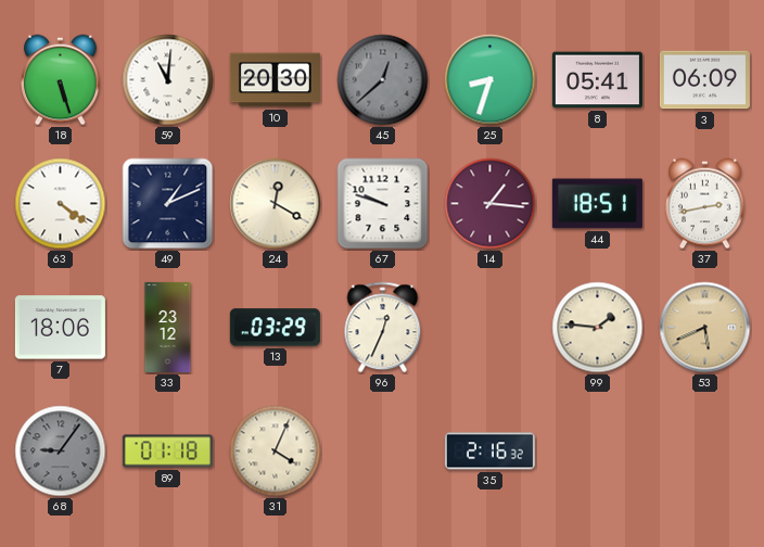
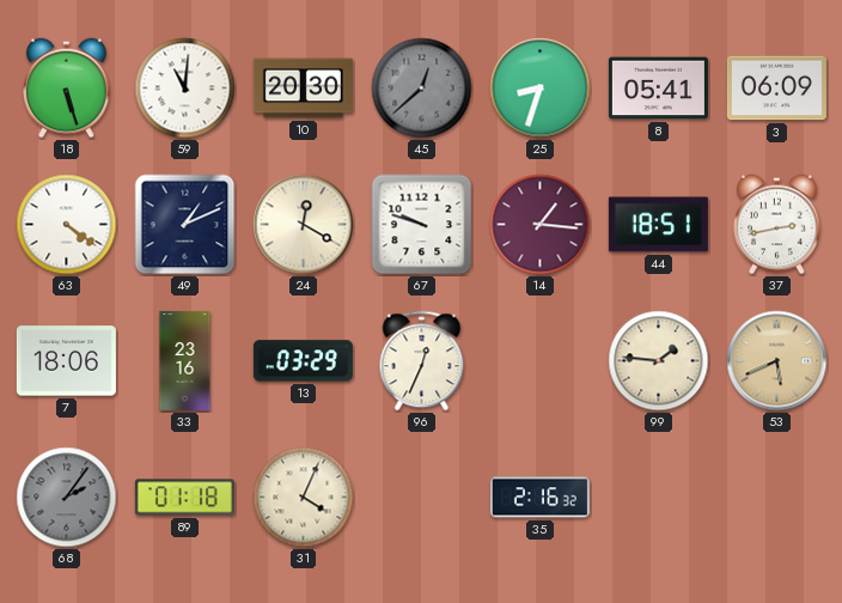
33: 23:12 -> 23:16 (185, 360)
68: 9:06 -> 2:06 (67, 498)
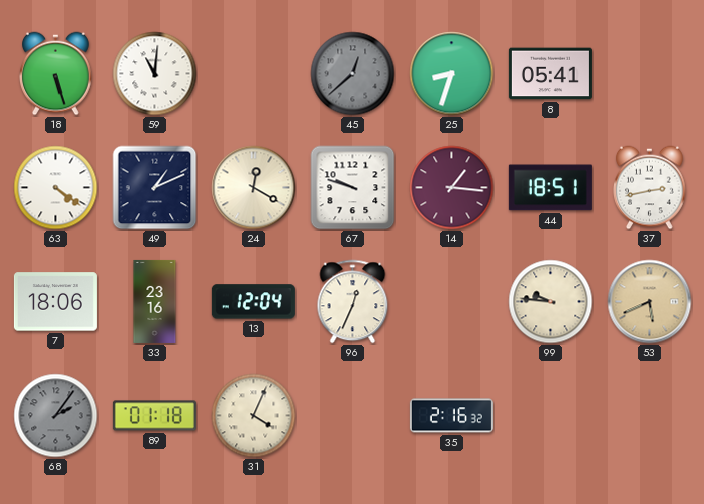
10: 20:30 -> none (303, 89)
3: 06:09 -> none (776, 89)
13: 03:29 -> 12:04 (253, 302)
99: 1:46 -> 9:46 (551, 302)
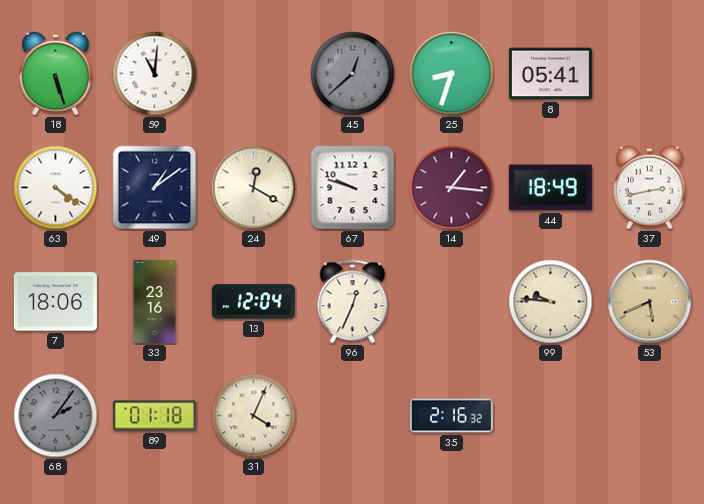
49: 1:11 -> 1:09 (155, 188)
44: 18:51 -> 18:49 (550, 188)
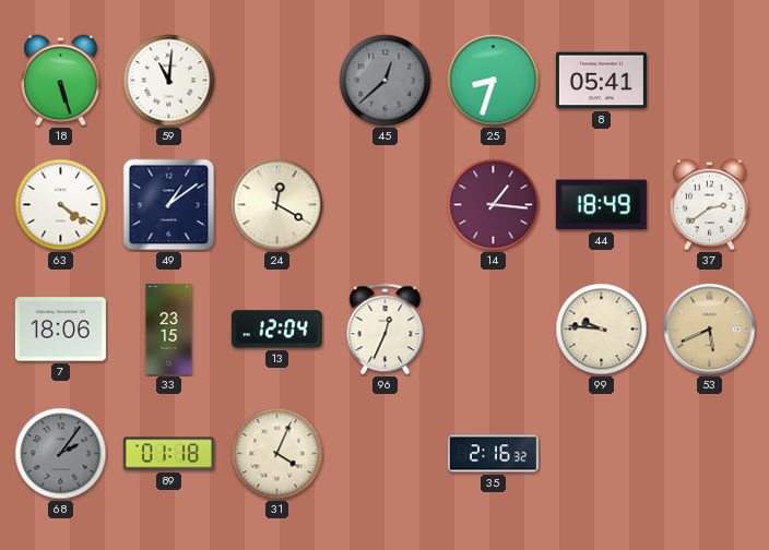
67: 9:48 -> none (353, 188)
37: 2:43 -> 2:39 (710, 205)
33: 23:16 -> 23:15 (169, 328)
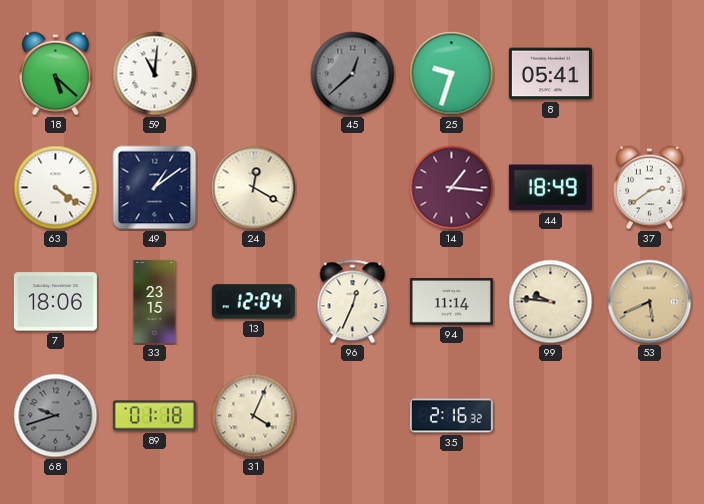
18: 5:27 -> 5:22 (56, 74)
25: 8:33 -> 9:33 (452, 74)
94: none -> 11:14 (451, 302)
68: 2:06 -> 9:42 (56, 416)
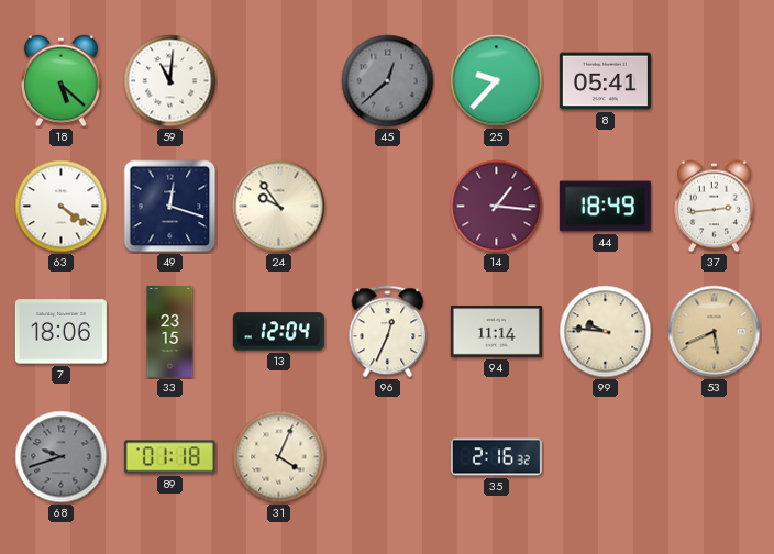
25: 9:33 -> 9:37 (497, 81)
49: 1:09 -> 12:18 (170, 207)
24: 12:20 -> 9:54 (279, 207)
37: 2:39 -> 2:44 (715, 207)
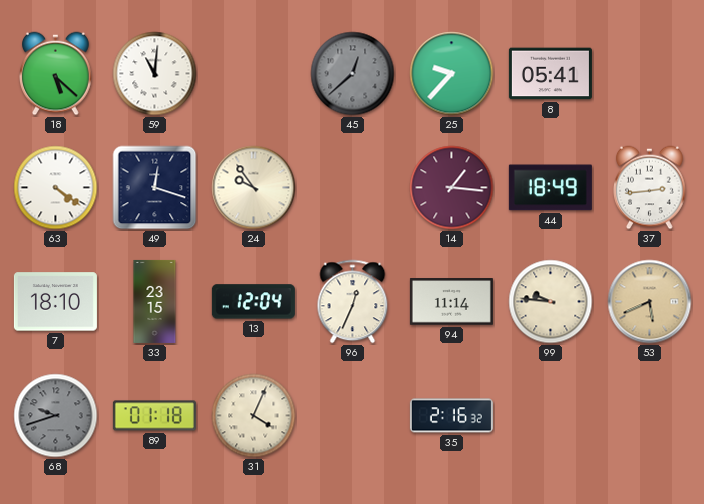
7: 18:06 -> 18:10 (55, 302)
